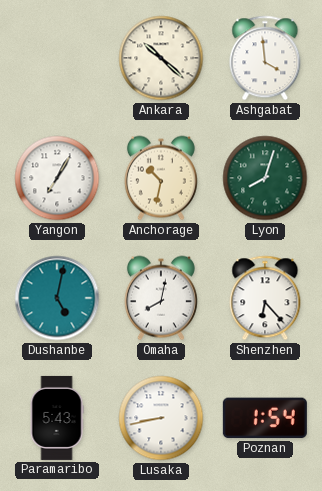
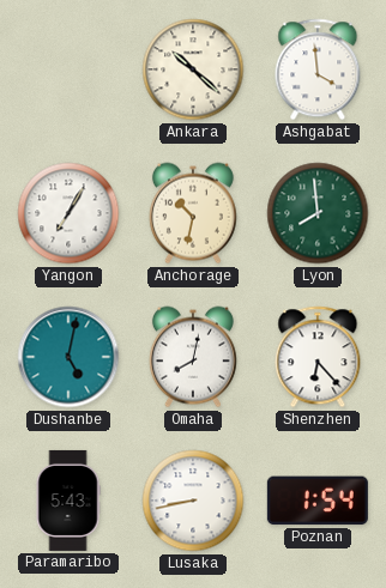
Lyon: 8:03 -> 7:59 (318, 213)
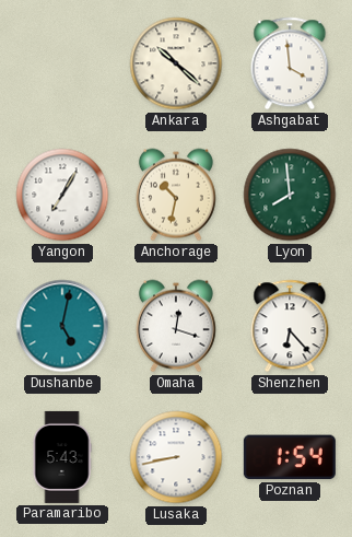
Omaha: 8:02 -> 12:18 (176, 326)
